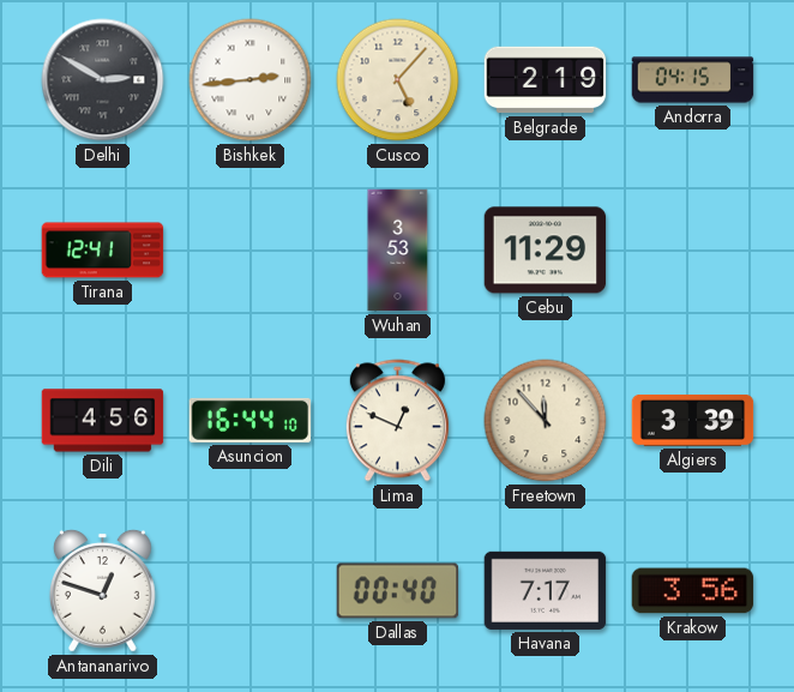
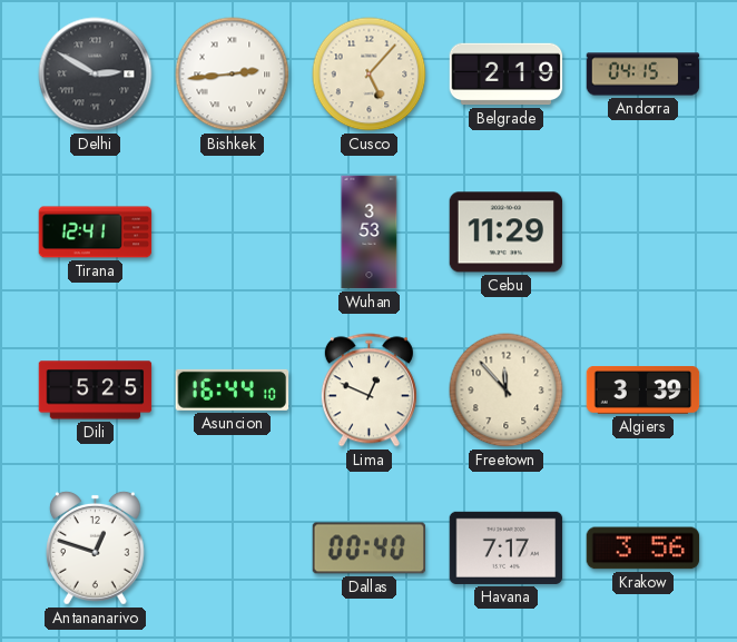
Dili: 4:56 -> 5:25 (96, 391)
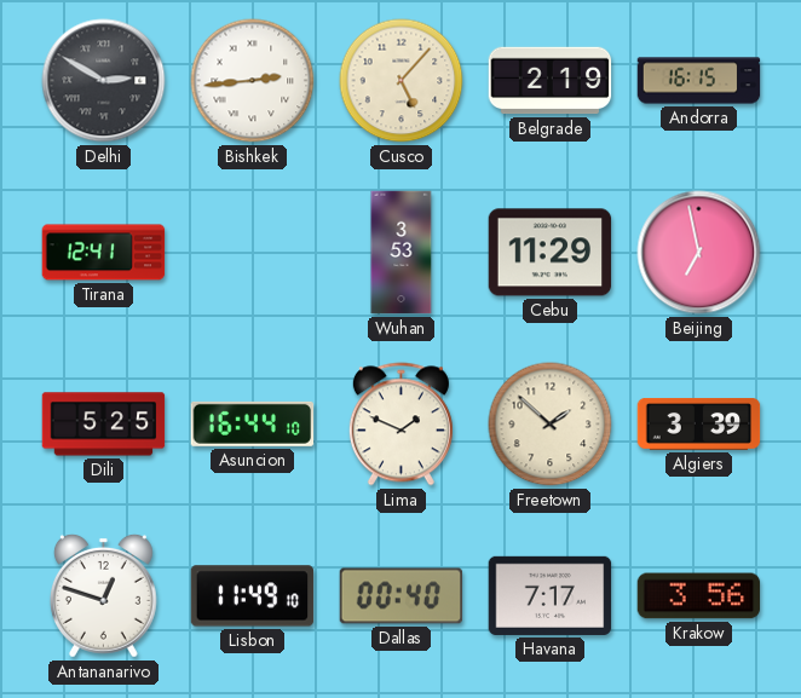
Andorra: 04:15 -> 16:15 (699, 81)
Beijing: none -> 6:58 (699, 253)
Lima: 12:49 -> 1:49 (400, 425)
Freetown: 11:53 -> 1:52 (551, 425)
Lisbon: none -> 11:49 (253, 596)
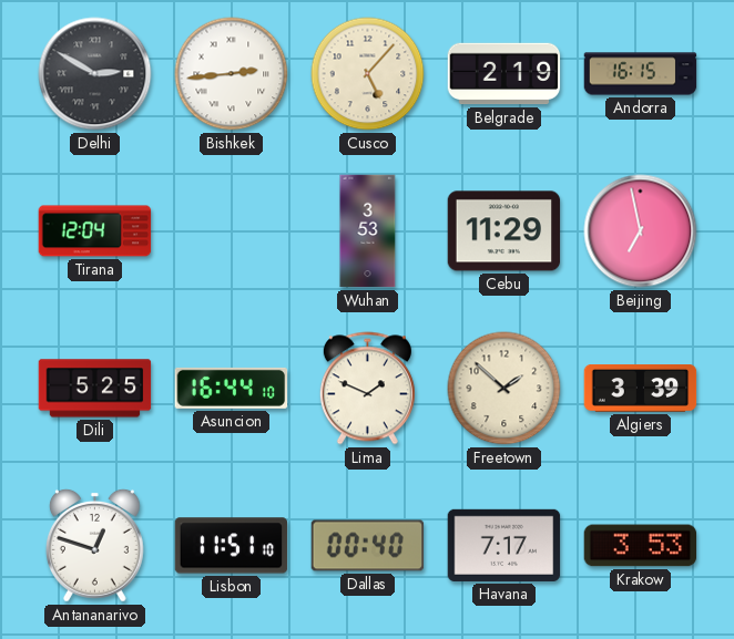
Tirana: 12:41 -> 12:04 (95, 231)
Lisbon: 11:49 -> 11:51 (232, 546)
Krakow: 3:56 -> 3:53 (641, 546)
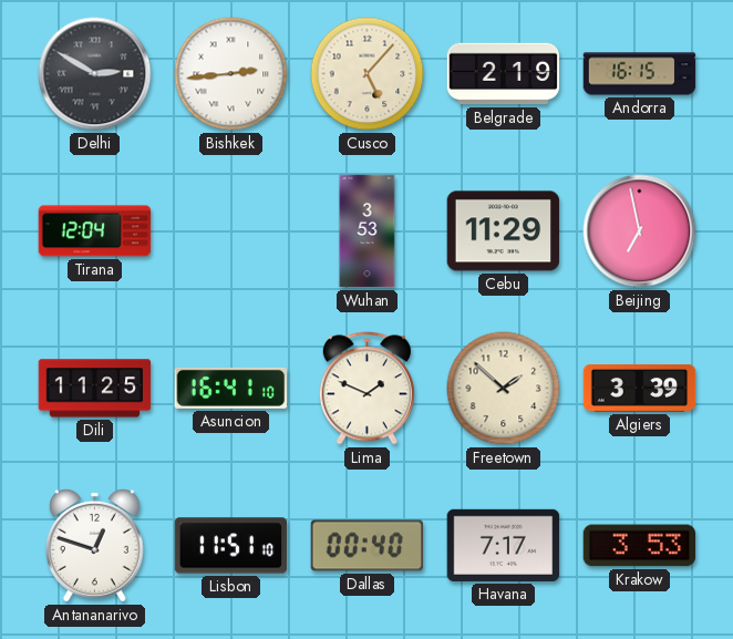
Dili: 5:25 -> 11:25 (95, 389)
Asuncion: 16:44 -> 16:41 (231, 388)
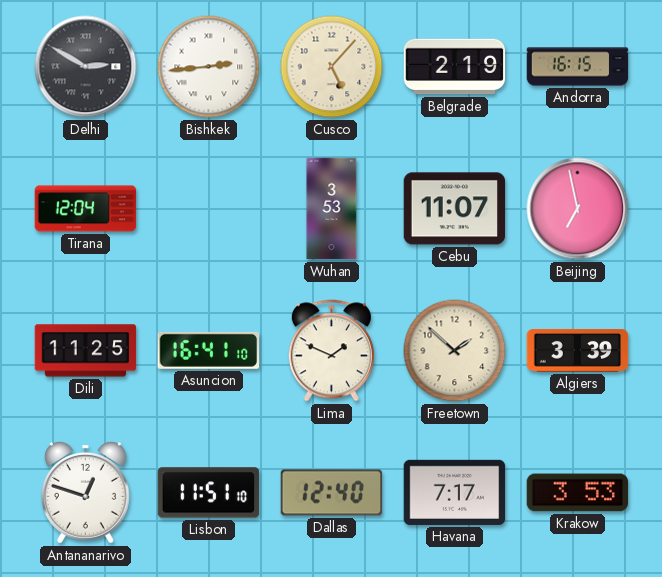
Cebu: 11:29 -> 11:07 (455, 209)
Dallas: 00:40 -> 12:40 (332, 493)
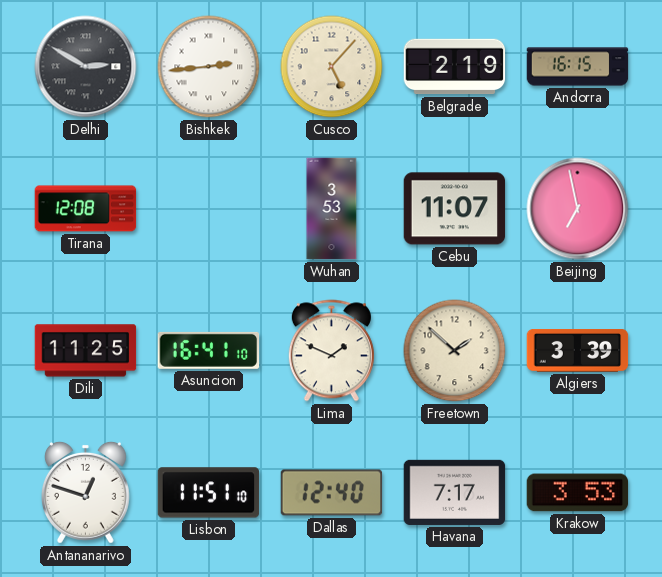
Tirana: 12:04 -> 12:08 (86, 209)
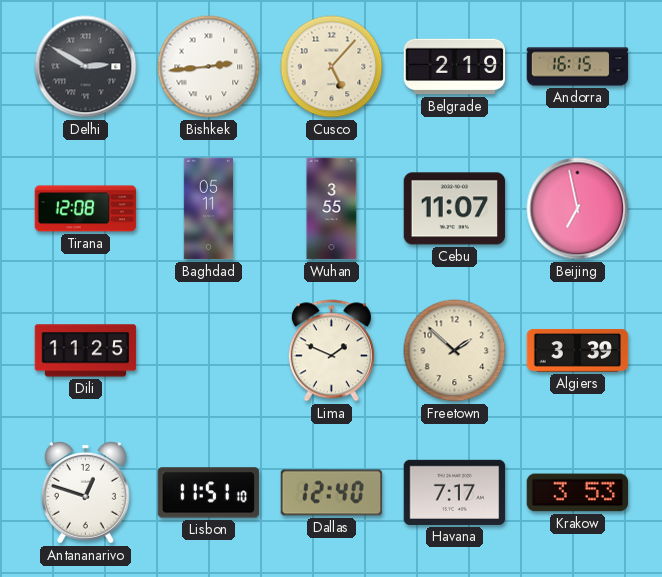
Baghdad: none -> 05:11 (209, 209)
Wuhan: 3:53 -> 3:55 (332, 209)
Asuncion: 16:41 -> none (209, 350)
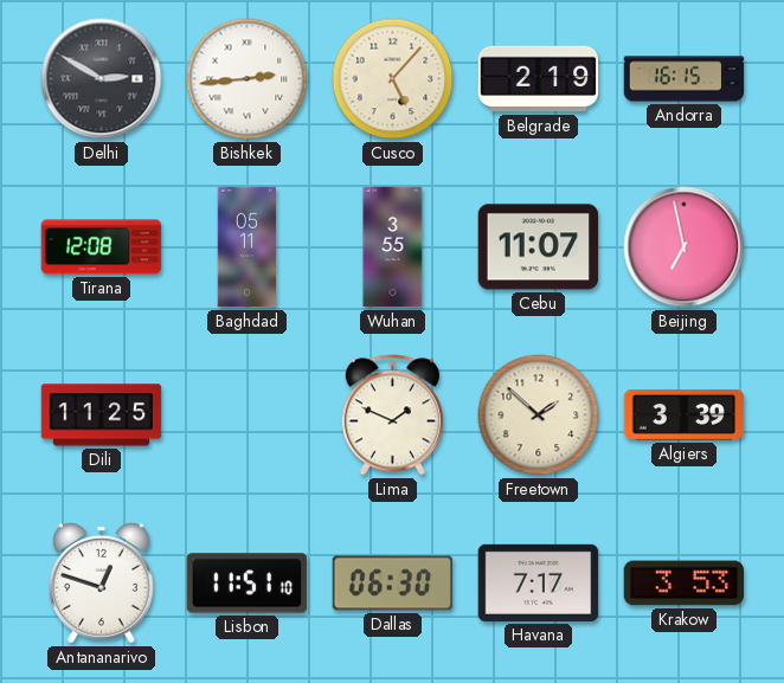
Dallas: 12:40 -> 06:30 (393, 584)
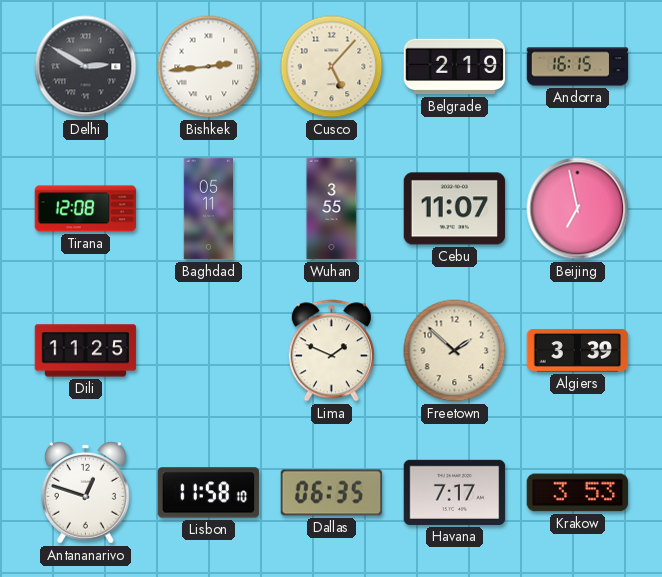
Lisbon: 11:51 -> 11:58 (209, 493)
Dallas: 06:30 -> 06:35 (332, 493)
